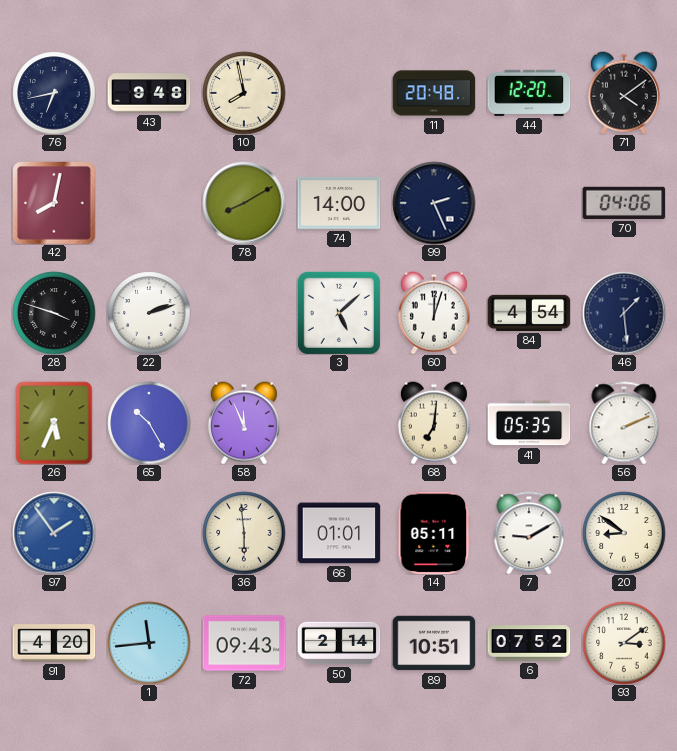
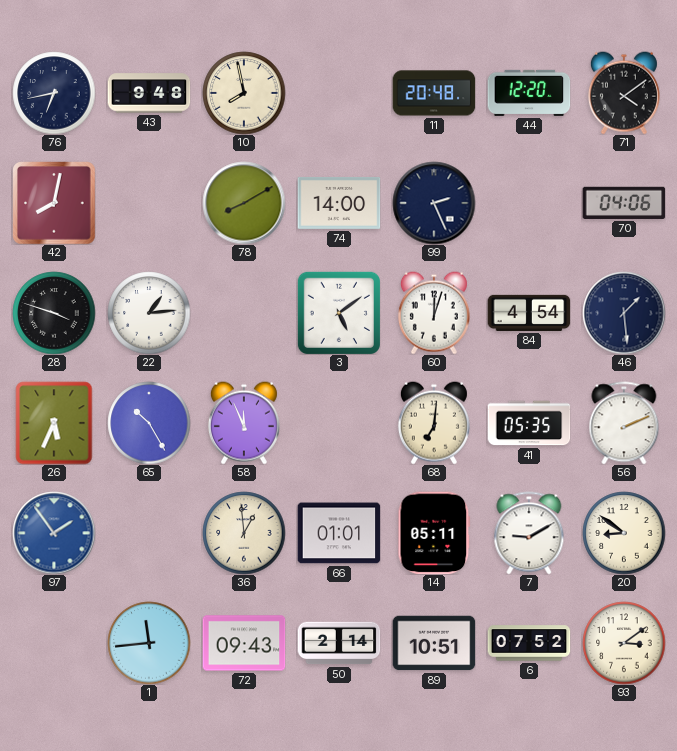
22: 2:12 -> 1:14 (149, 313)
3: 5:08 -> 5:09 (339, 313)
36: 5:59 -> 12:59 (244, 533)
91: 4:20 -> none (54, 643)
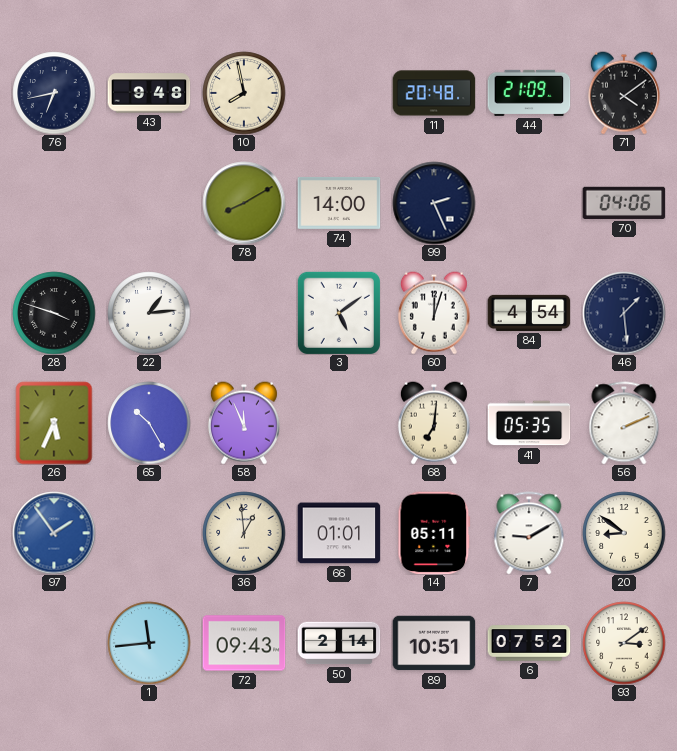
44: 12:20 -> 21:09 (529, 93)
42: 8:02 -> none (54, 203)
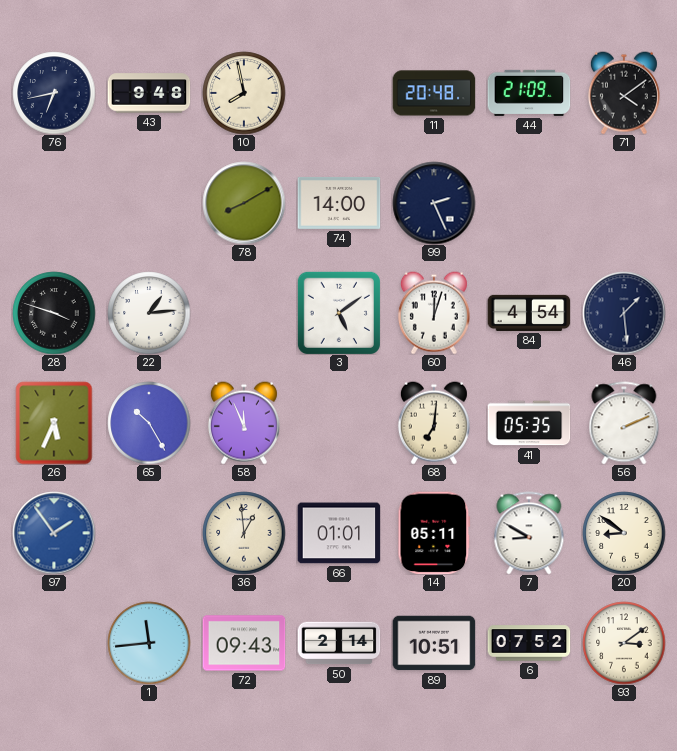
70: 04:06 -> none (624, 203)
7: 9:10 -> 8:50 (529, 533)
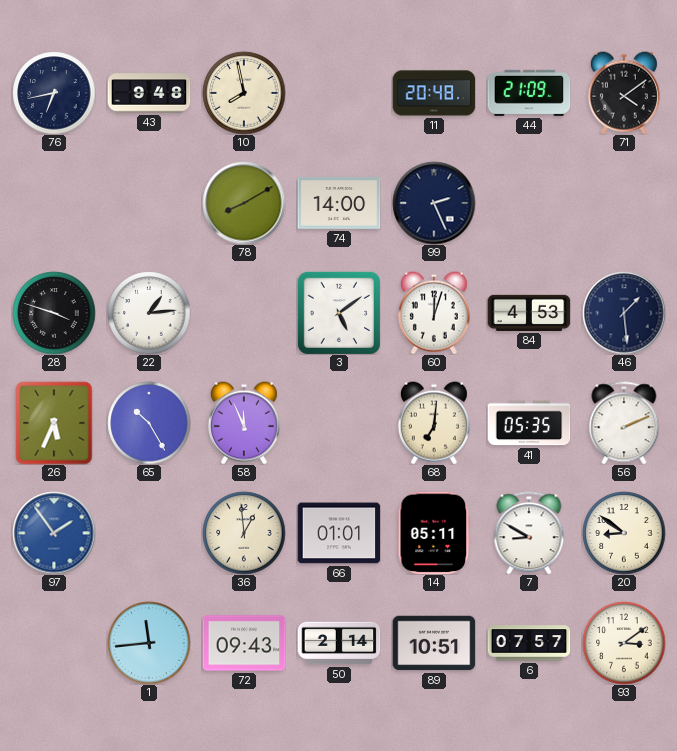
84: 4:54 -> 4:53 (529, 313)
6: 07:52 -> 07:57 (529, 643)
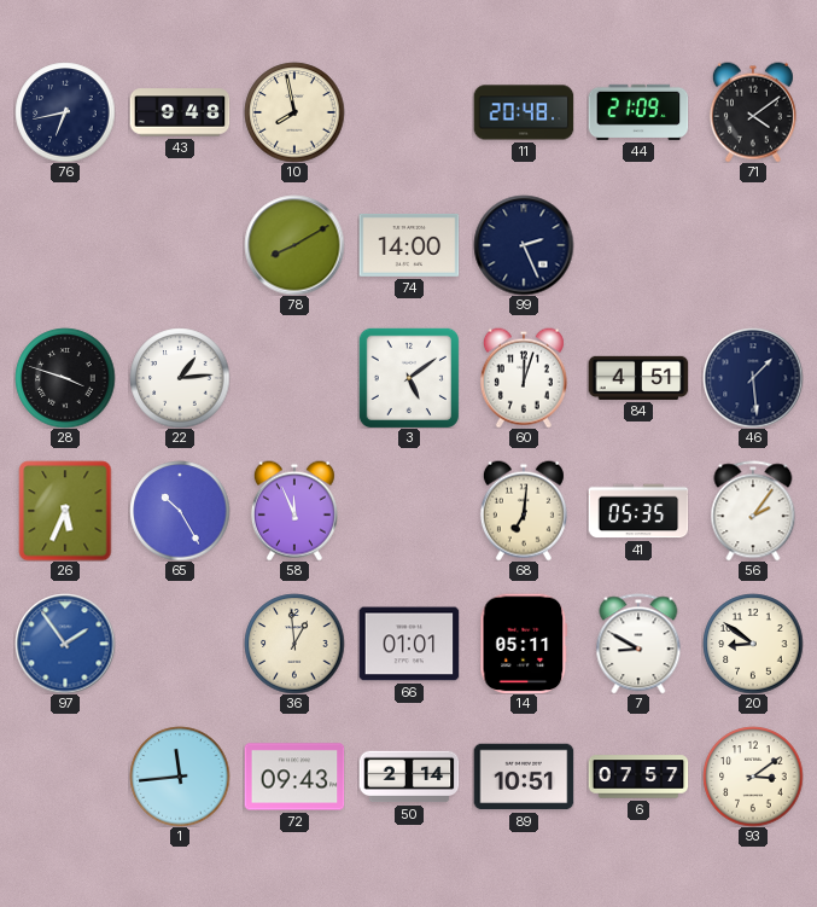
84: 4:53 -> 4:51 (638, 378)
56: 2:11 -> 2:06 (753, 511)
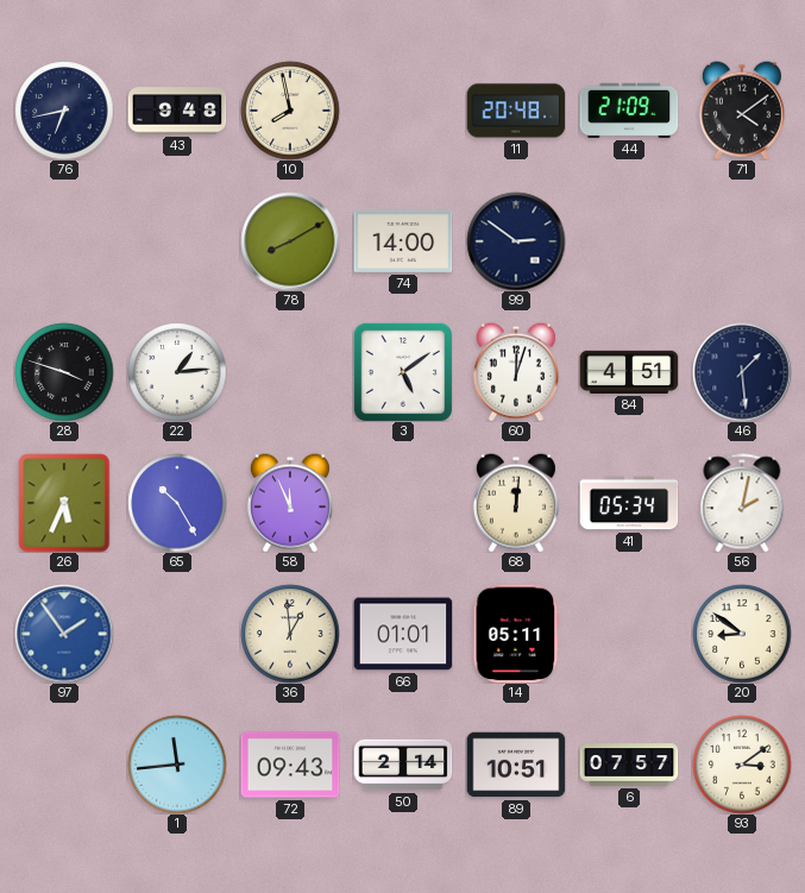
99: 2:26 -> 2:51 (516, 241)
68: 7:01 -> 12:01 (516, 503)
41: 05:35 -> 05:34 (629, 503)
56: 2:06 -> 2:02 (742, 503)
7: 8:50 -> none (638, 644)
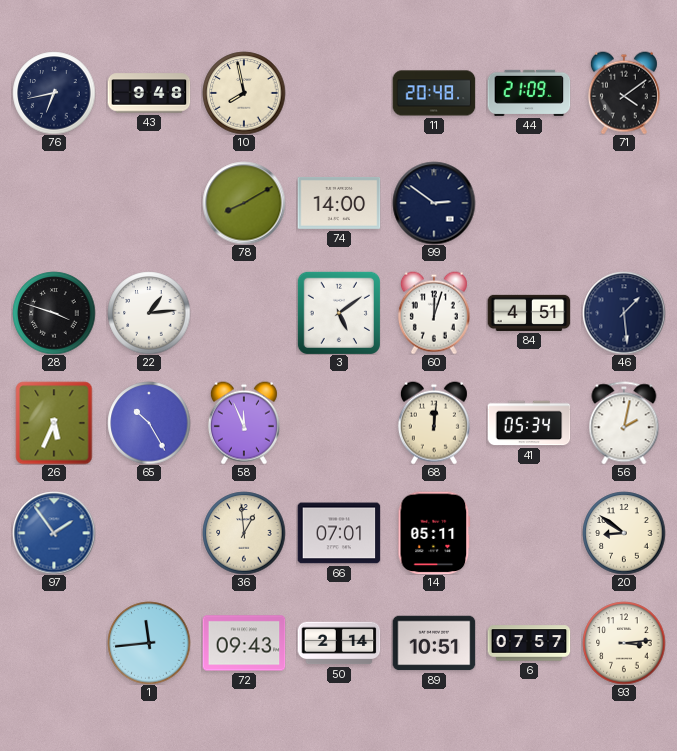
66: 01:01 -> 07:01 (339, 533)
93: 3:09 -> 3:14 (624, 643)
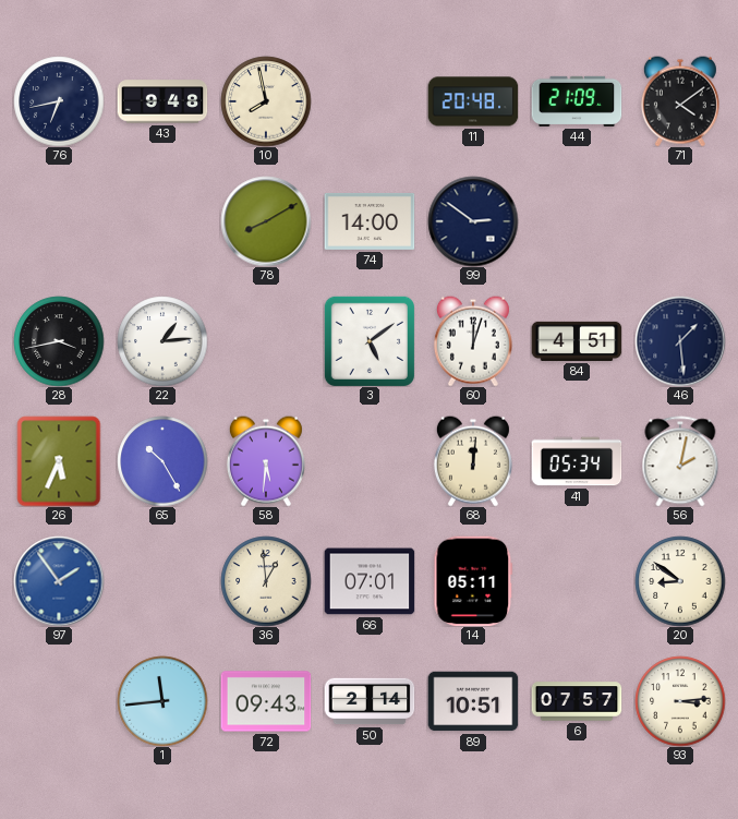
28: 3:48 -> 3:43 (59, 341)
58: 11:56 -> 5:31 (266, 461)
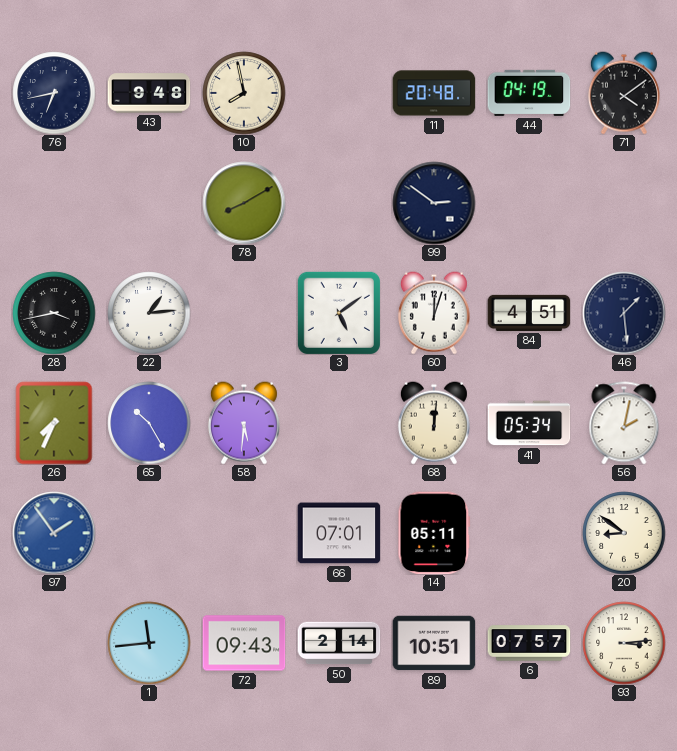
44: 21:09 -> 04:19 (529, 93)
74: 14:00 -> none (370, 221)
26: 5:34 -> 7:34 (54, 423)
36: 12:59 -> none (266, 581)
